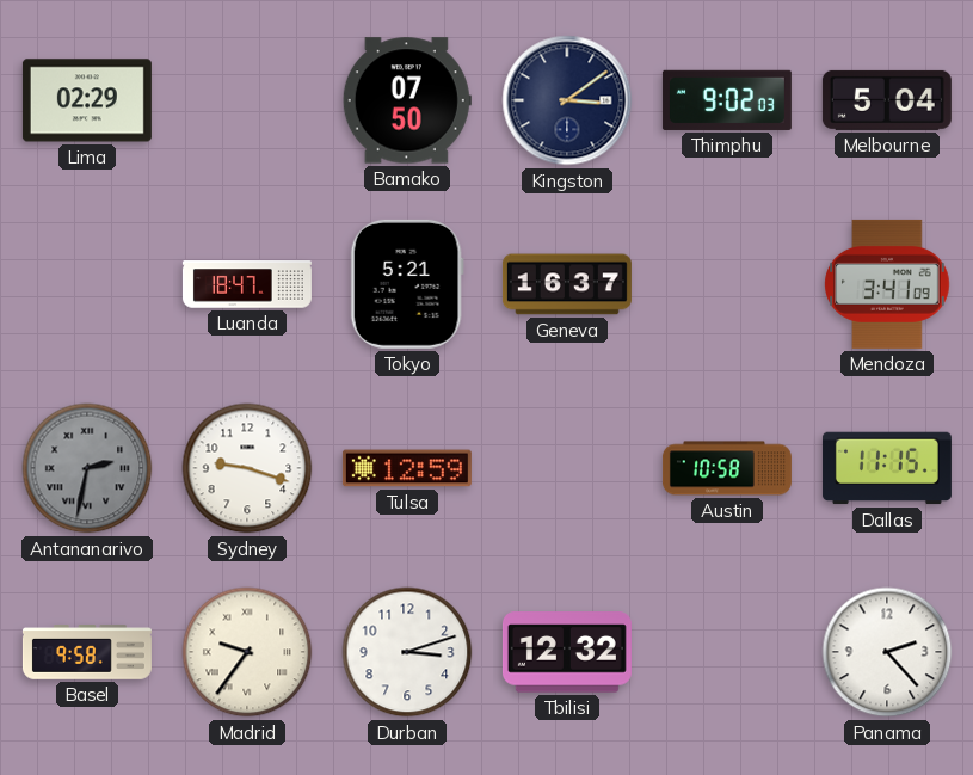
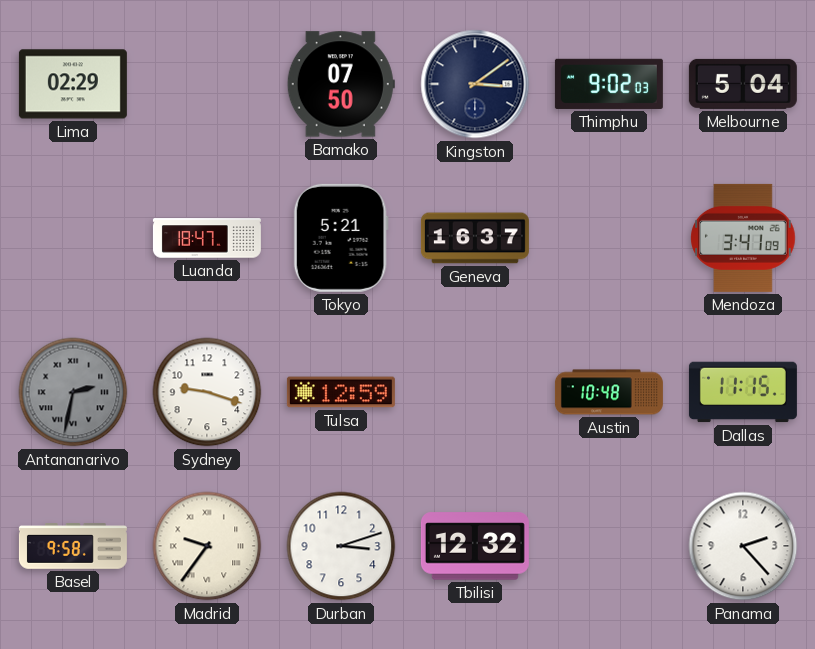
Austin: 10:58 -> 10:48 (609, 392)
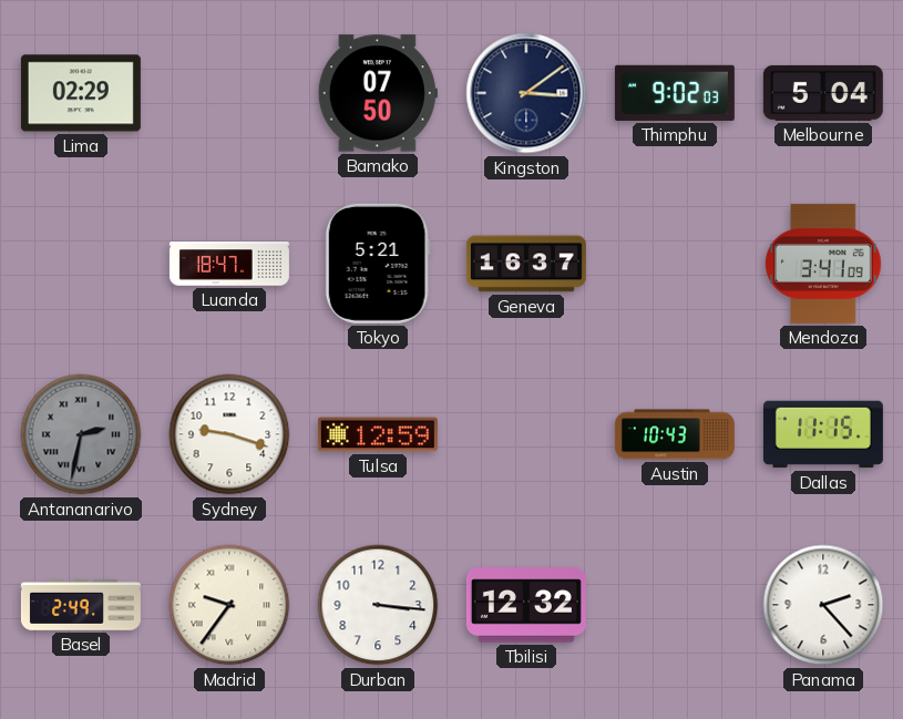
Austin: 10:48 -> 10:43 (675, 434)
Basel: 9:58 -> 2:49 (81, 605)
Durban: 3:12 -> 3:16 (378, 605)
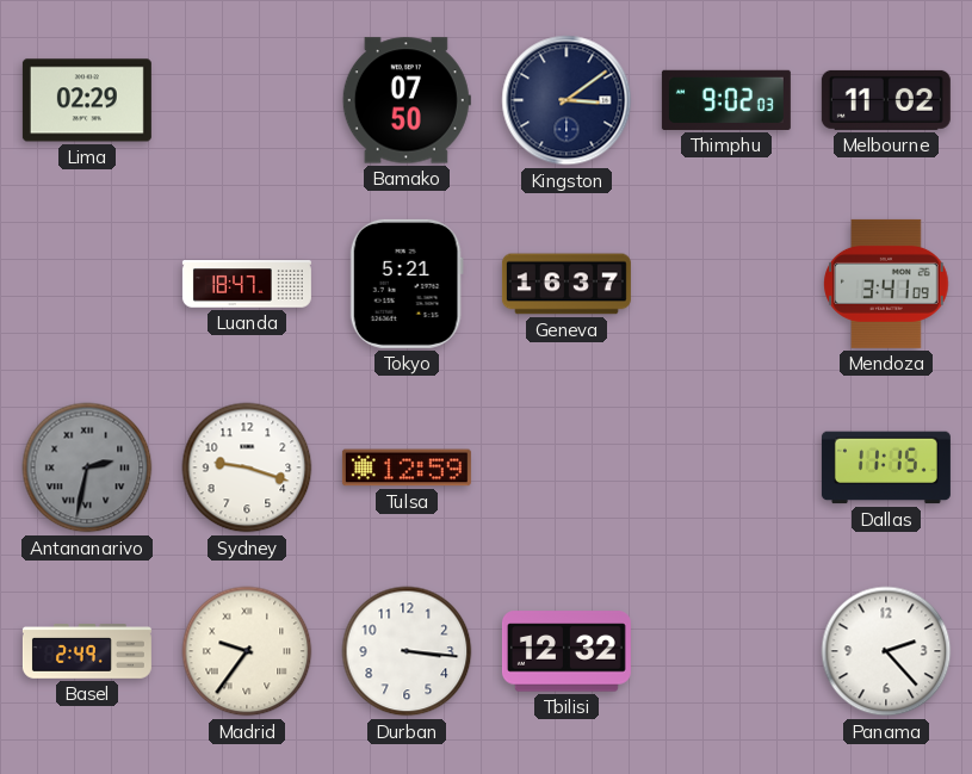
Melbourne: 5:04 -> 11:02 (886, 100)
Austin: 10:43 -> none (675, 434)
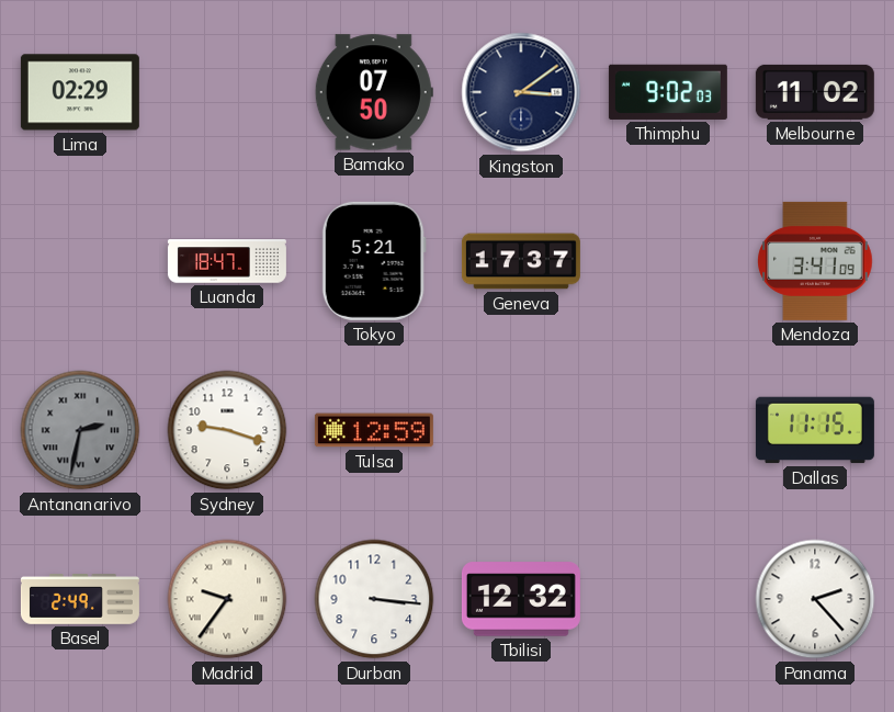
Geneva: 16:37 -> 17:37 (521, 261)
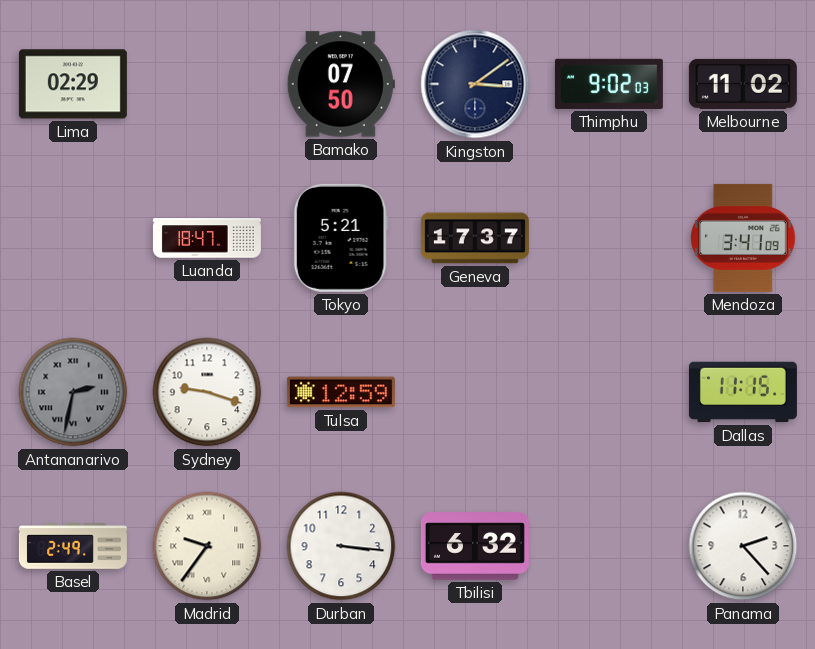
Tbilisi: 12:32 -> 6:32 (475, 546)
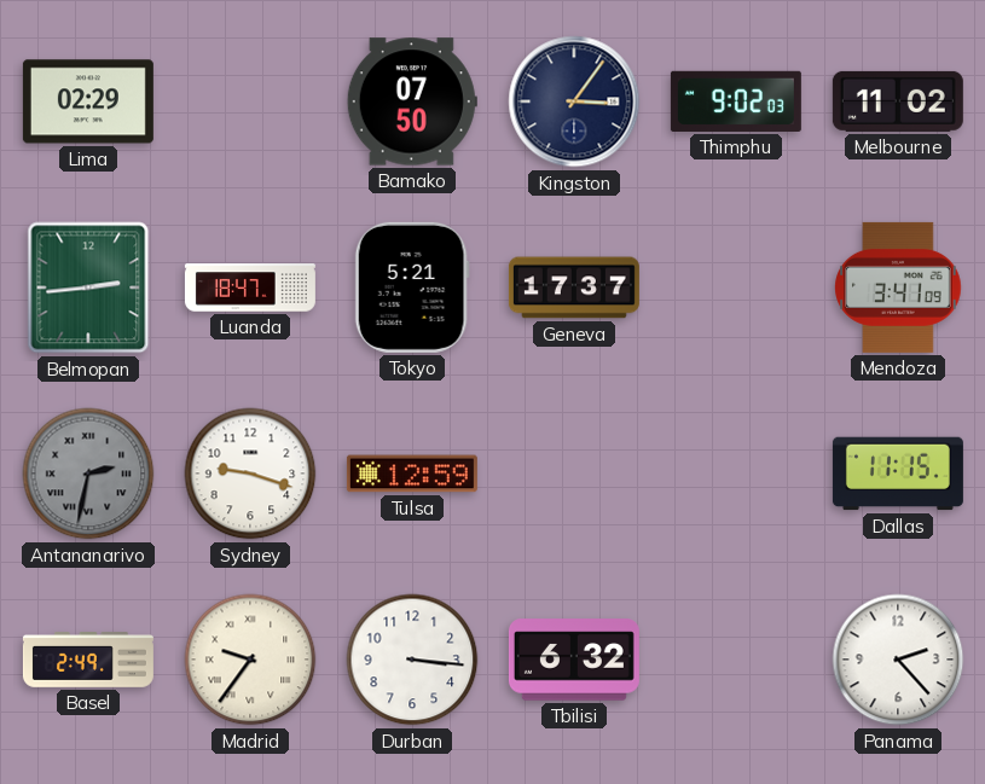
Kingston: 3:09 -> 3:06 (574, 101)
Belmopan: none -> 2:44 (88, 288)
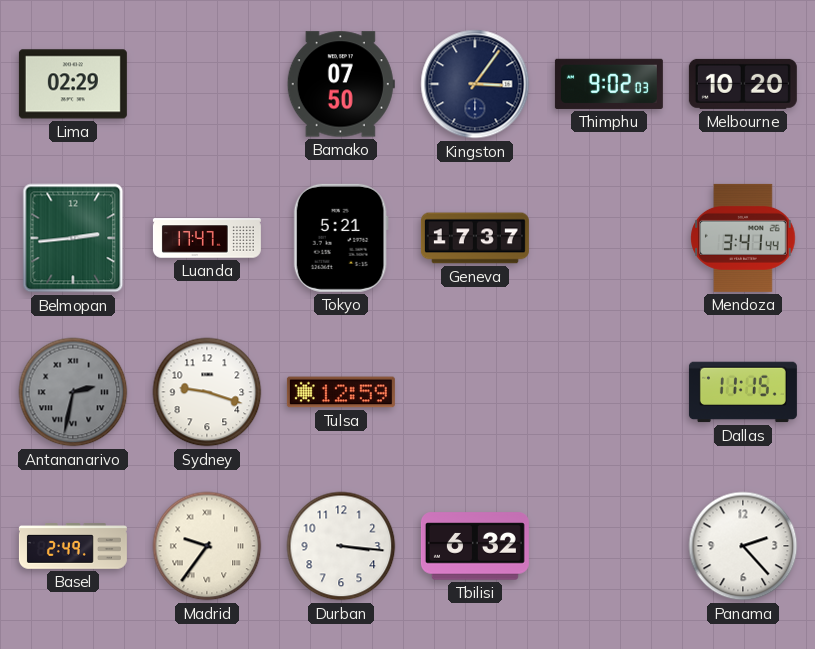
Melbourne: 11:02 -> 10:20 (743, 84)
Luanda: 18:47 -> 17:47 (207, 238)
Mendoza: 3:41:09 -> 3:41:44 (743, 238)
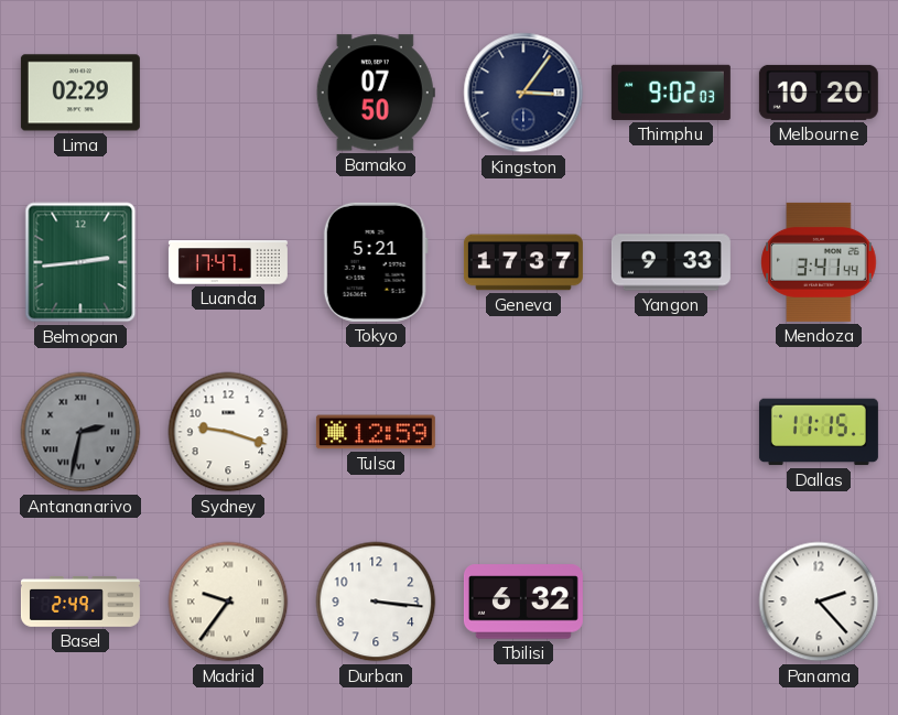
Yangon: none -> 9:33 (671, 262)
